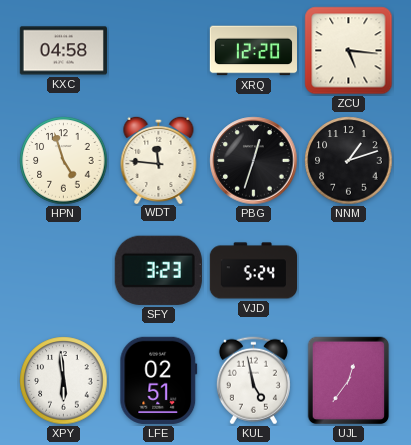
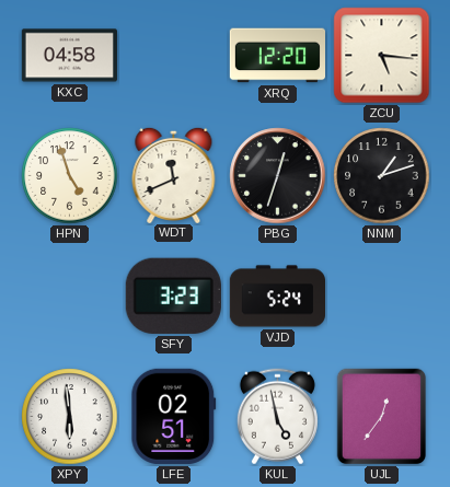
WDT: 11:46 -> 11:41 (174, 174)
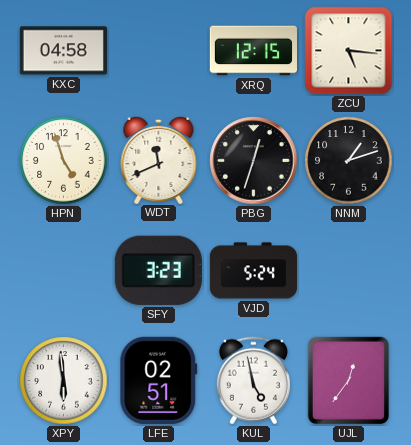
XRQ: 12:20 -> 12:15 (253, 51)
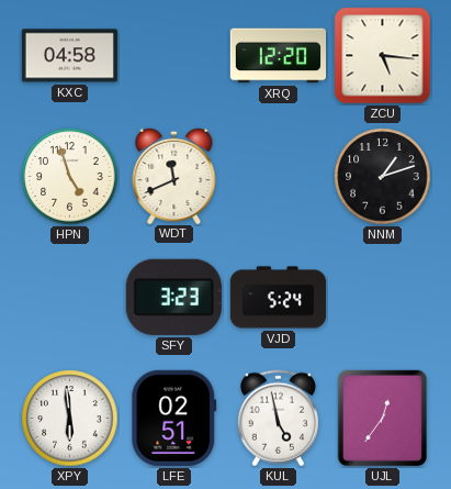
XRQ: 12:15 -> 12:20 (278, 56)
PBG: 12:33 -> none (254, 161)
